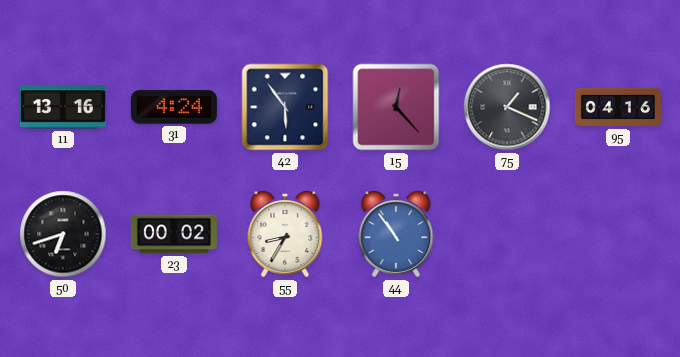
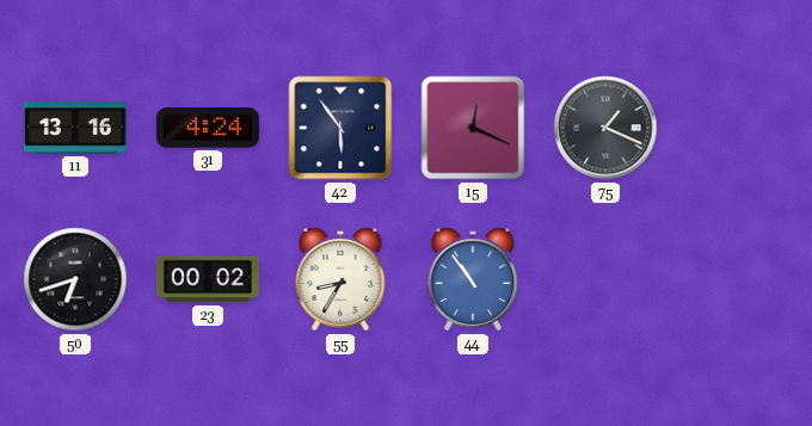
15: 12:23 -> 12:19 (473, 128)
95: 04:16 -> none (618, 107)
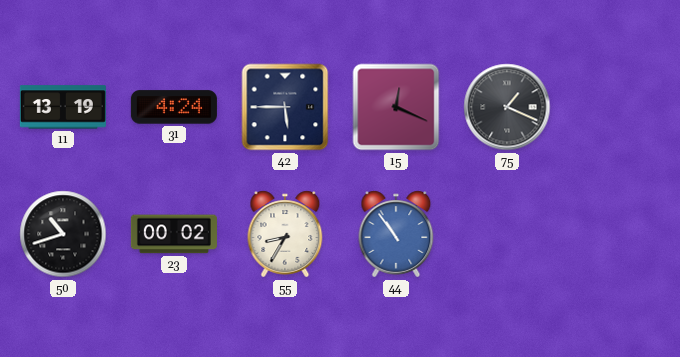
11: 13:16 -> 13:19 (63, 107)
42: 5:54 -> 5:45 (285, 107)
50: 6:42 -> 10:42 (63, 234)
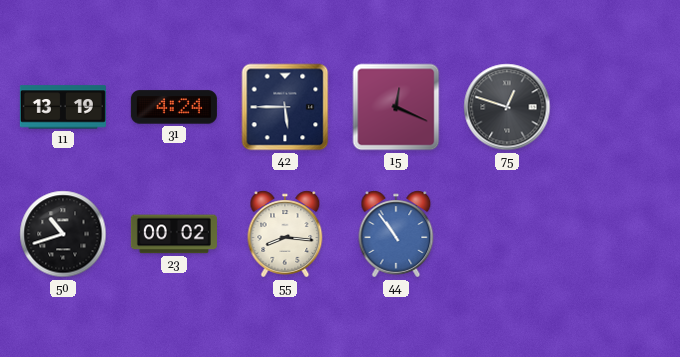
75: 1:19 -> 12:48 (507, 107)
55: 8:35 -> 8:16 (285, 234)
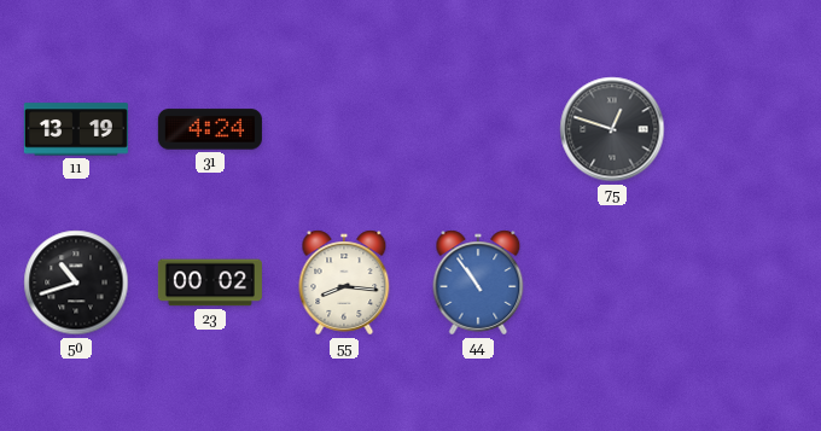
42: 5:45 -> none (285, 107)
15: 12:19 -> none (396, 107)
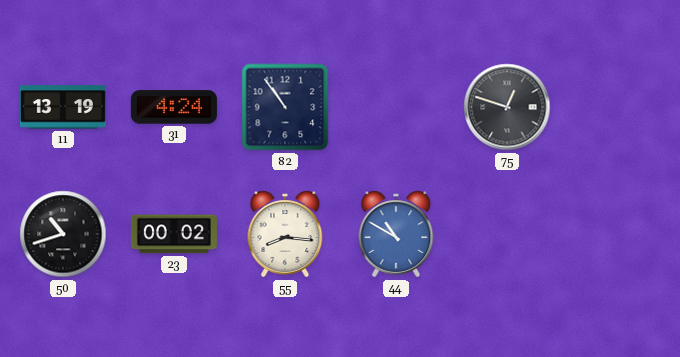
82: none -> 10:54 (285, 107)
44: 10:54 -> 10:50 (396, 234)
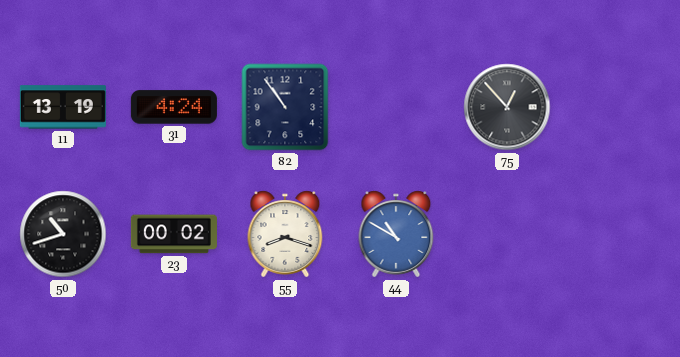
75: 12:48 -> 12:53 (507, 107)
55: 8:16 -> 8:18 (285, 234)
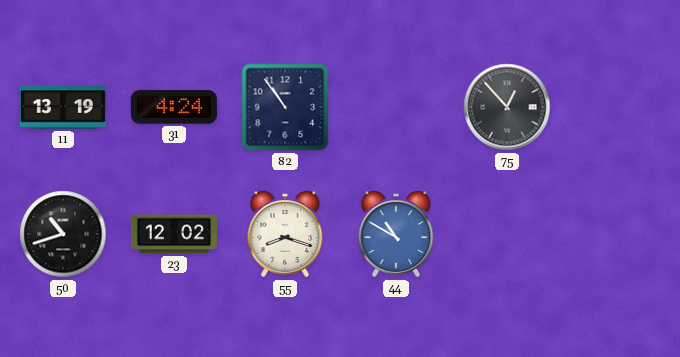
23: 00:02 -> 12:02 (174, 234)
